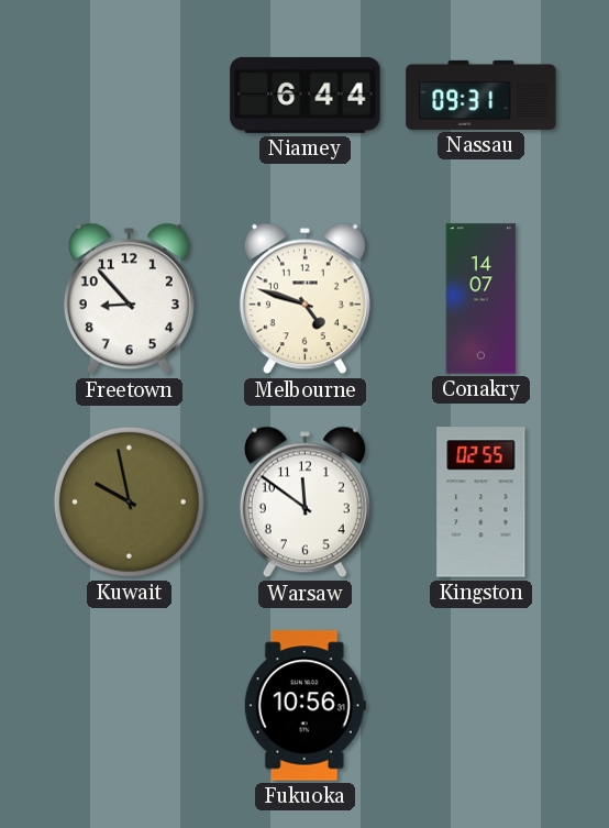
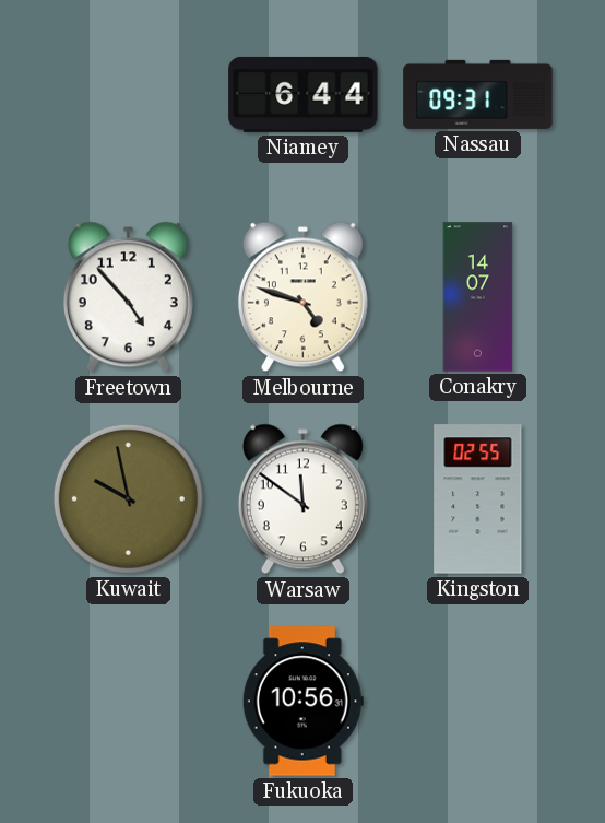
Freetown: 8:53 -> 4:53 (128, 297)
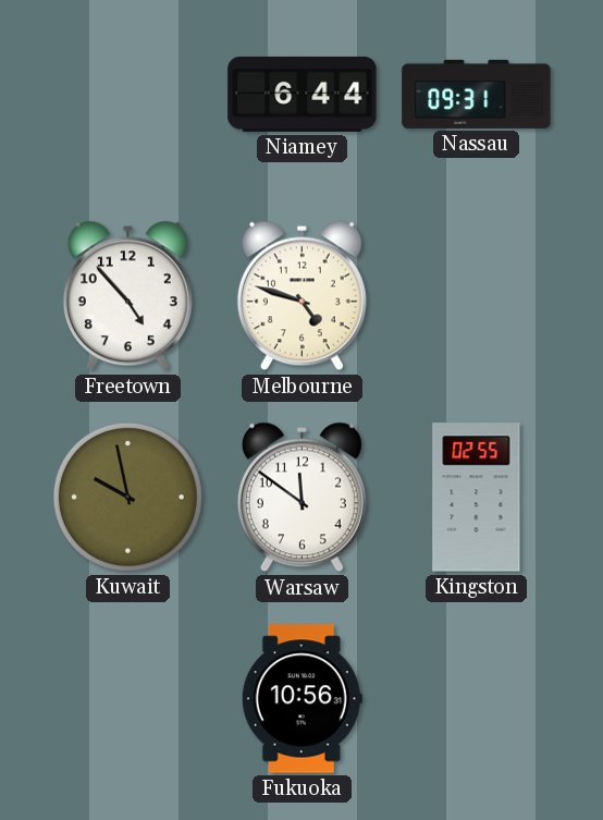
Conakry: 14:07 -> none (478, 297)
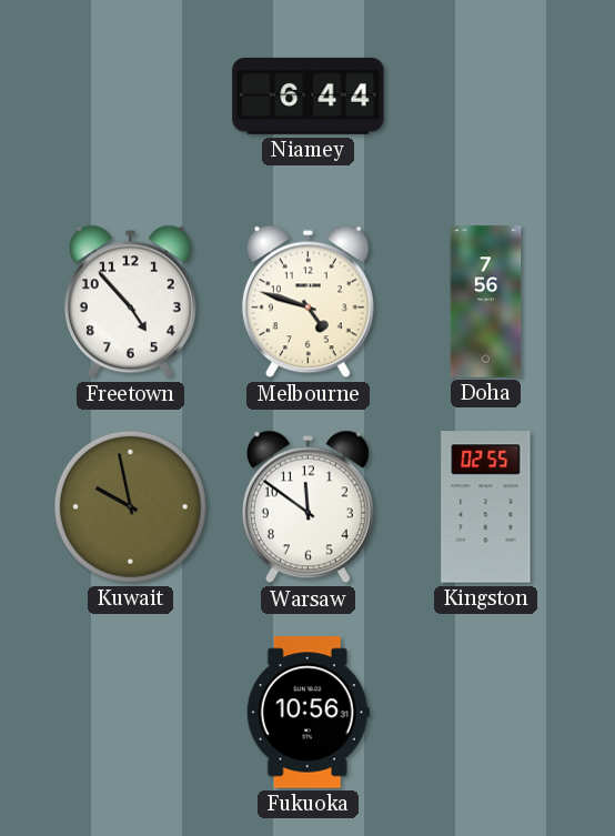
Nassau: 09:31 -> none (477, 94)
Doha: none -> 7:56 (486, 302)
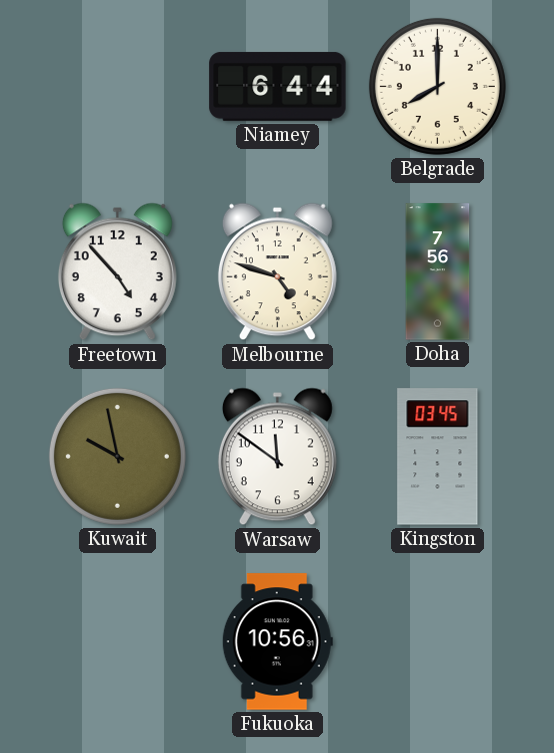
Belgrade: none -> 8:00 (437, 86)
Kingston: 02:55 -> 03:45 (438, 457)
